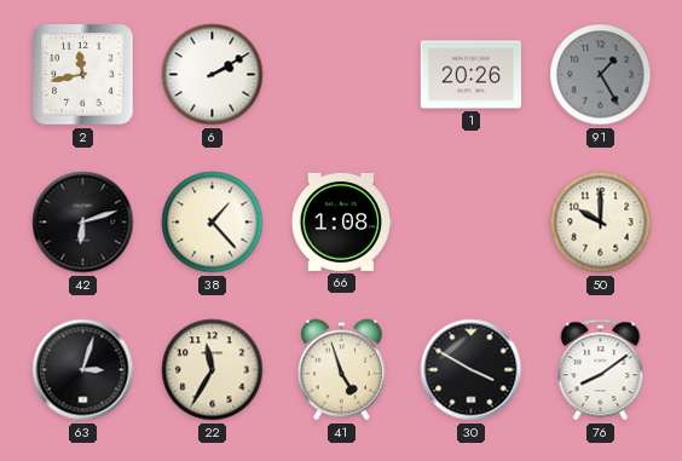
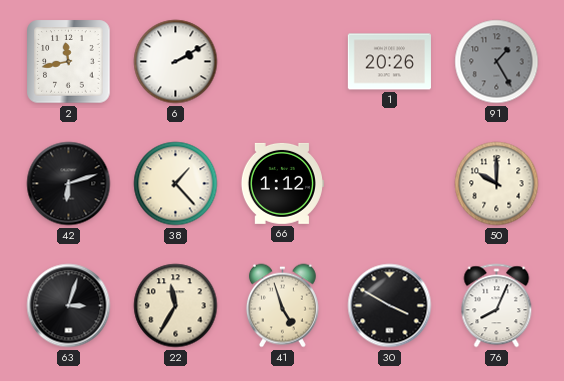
66: 1:08 -> 1:12 (282, 183)
76: 8:09 -> 8:04 (497, 306)
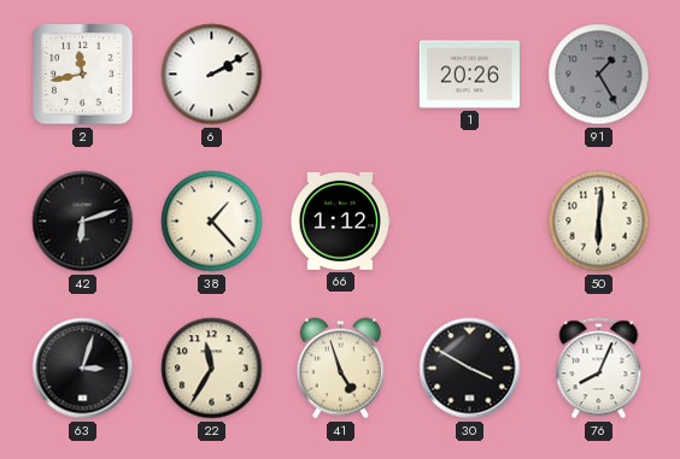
50: 10:00 -> 6:01 (599, 222)
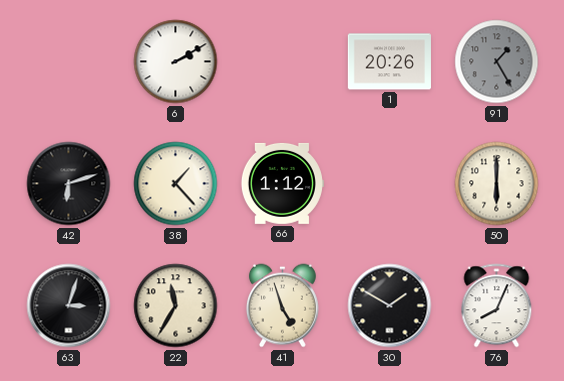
2: 11:43 -> none (83, 75)
50: 6:01 -> 6:00 (497, 184)
30: 3:50 -> 1:50 (390, 306)
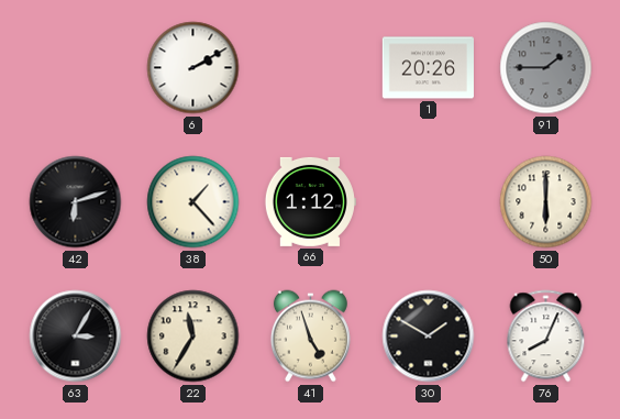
91: 1:25 -> 1:45 (546, 68)
63: 3:03 -> 3:05 (76, 337)
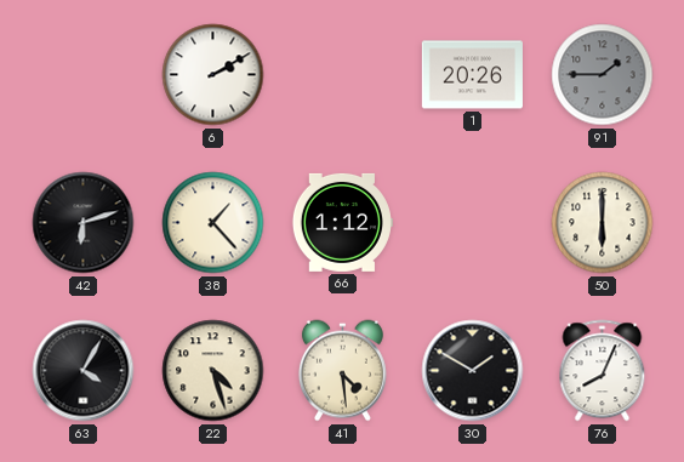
63: 3:05 -> 4:05 (84, 371)
22: 11:35 -> 4:27 (213, 371)
41: 4:57 -> 4:29 (342, 371)
